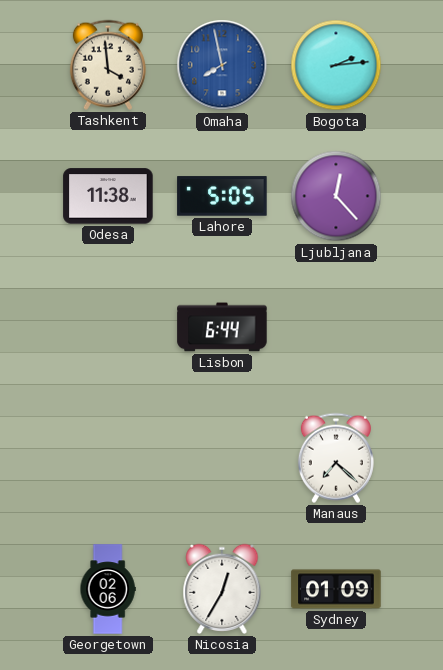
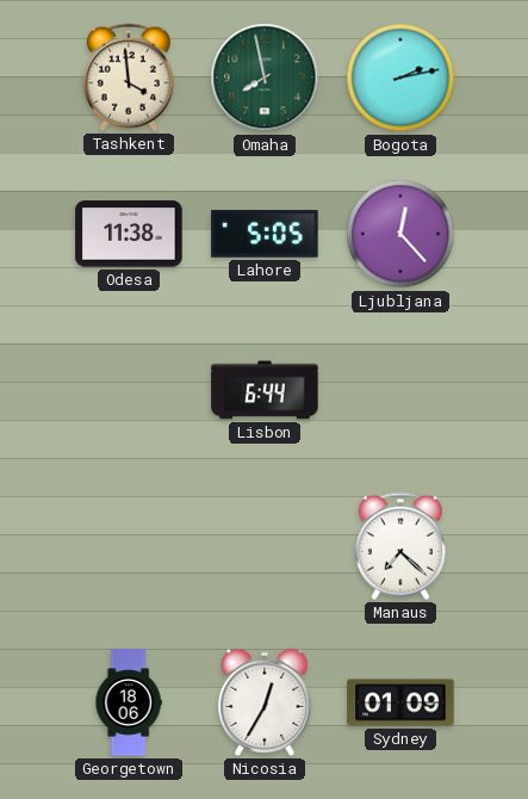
Omaha dial: blue -> green (265, 78)
Bogota: 2:14 -> 2:13 (400, 78)
Georgetown: 02:06 -> 18:06 (129, 702)
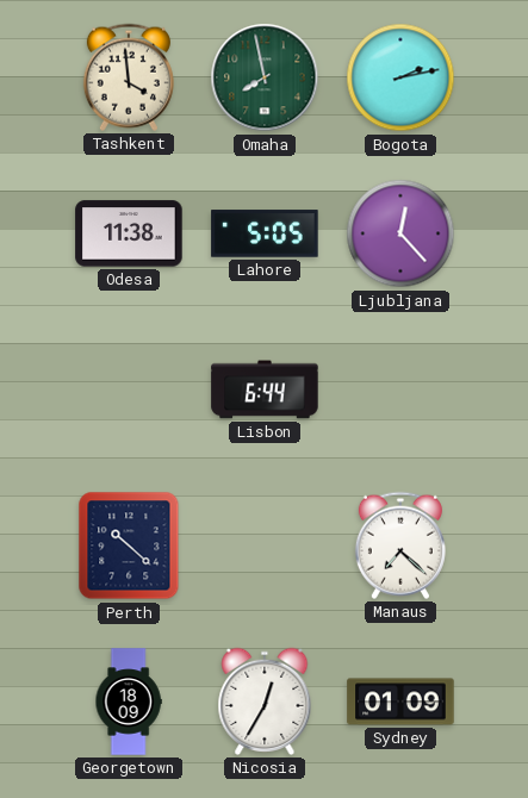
Perth: none -> 10:22 (129, 545)
Georgetown: 18:06 -> 18:09 (129, 702)
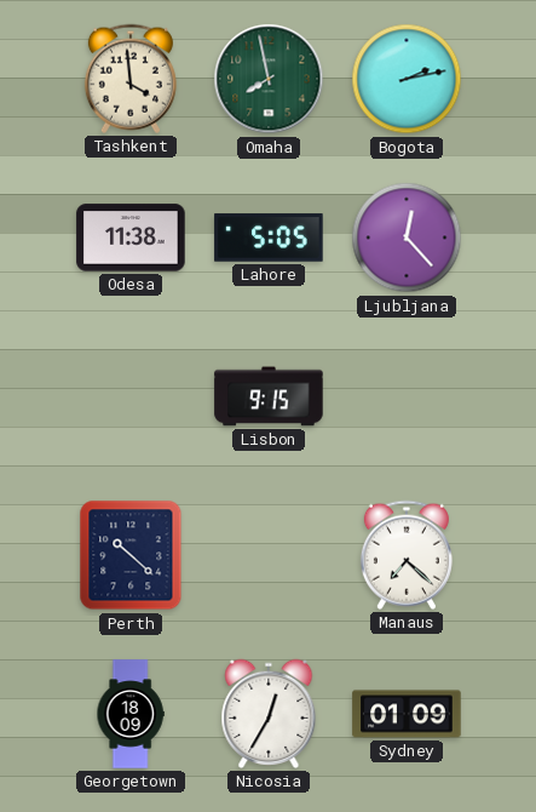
Lisbon: 6:44 -> 9:15 (269, 396)
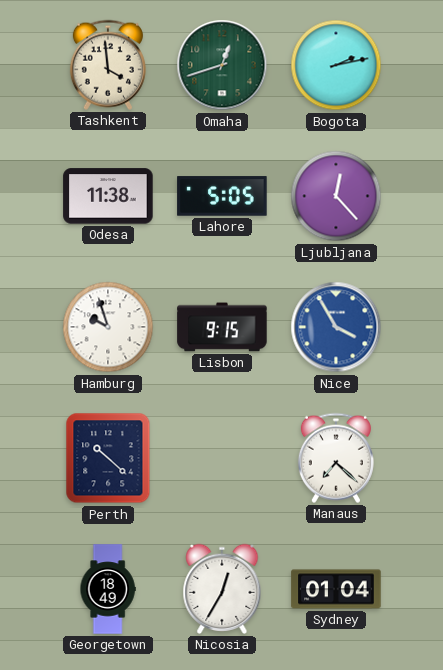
Omaha: 7:58 -> 12:42 (222, 65)
Hamburg: none -> 9:57 (108, 327)
Nice: none -> 3:55 (336, 327)
Georgetown: 18:09 -> 18:49 (108, 589)
Sydney: 01:09 -> 01:04 (336, 589)
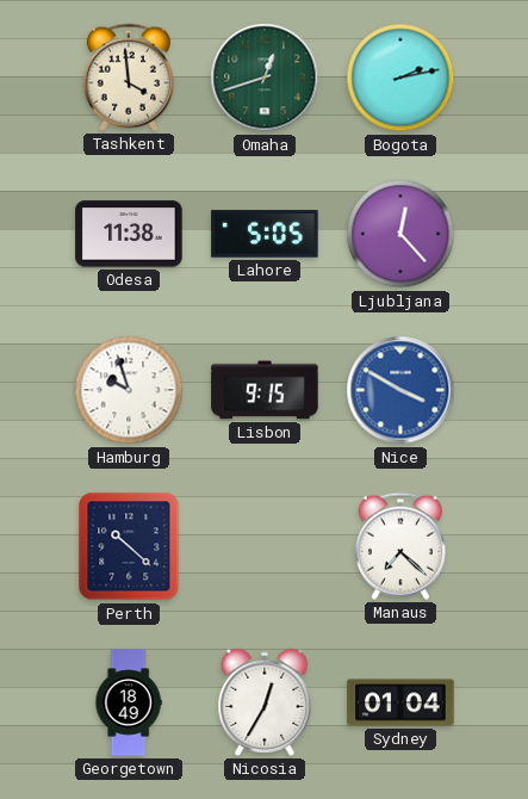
Nice: 3:55 -> 3:50 (400, 390)
